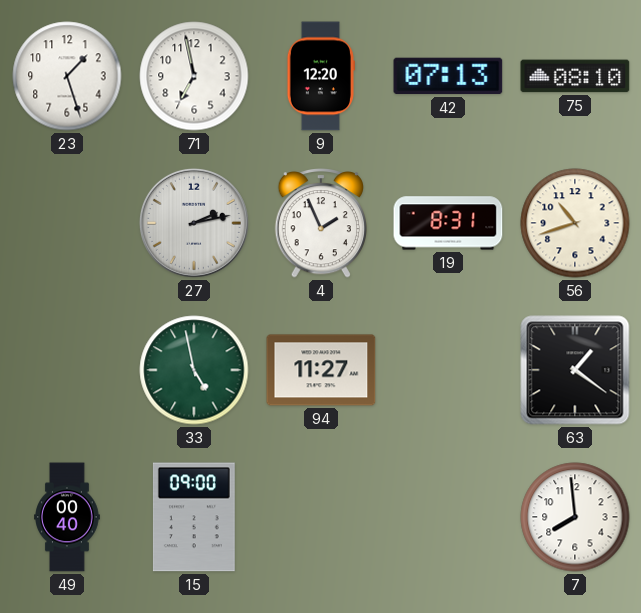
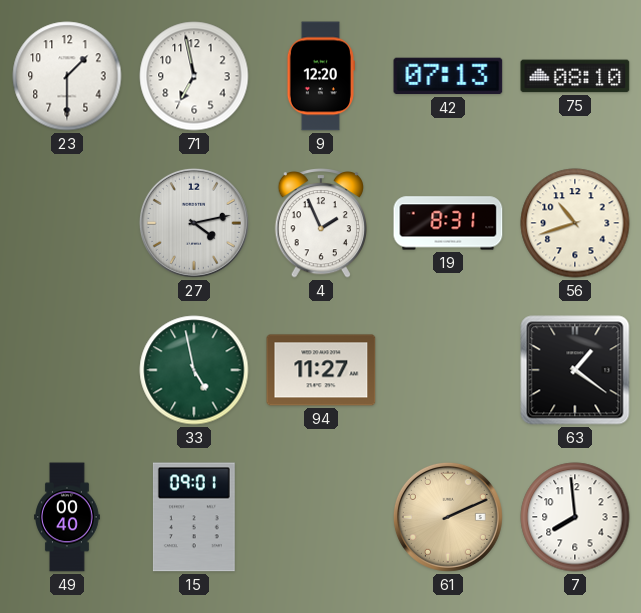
23: 1:27 -> 1:30 (67, 76)
27: 2:13 -> 4:13 (194, 223)
15: 09:00 -> 09:01 (194, 517)
61: none -> 2:11 (448, 517)
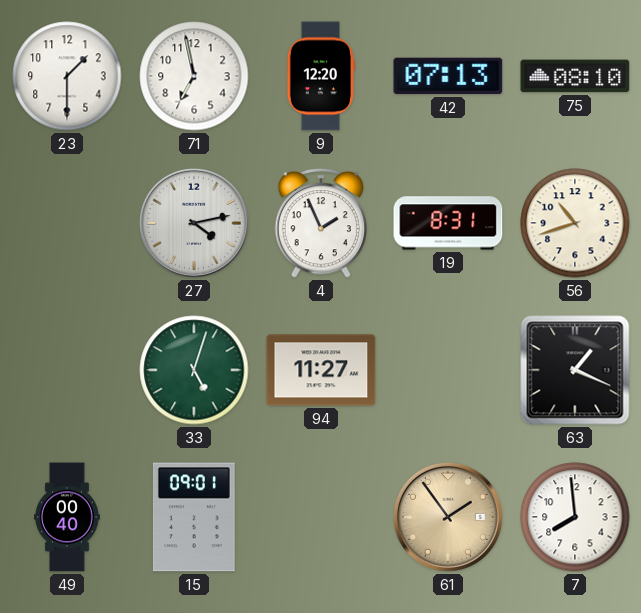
33: 4:58 -> 5:03 (194, 370)
63: 1:21 -> 1:19 (575, 370)
61: 2:11 -> 1:54 (448, 517)
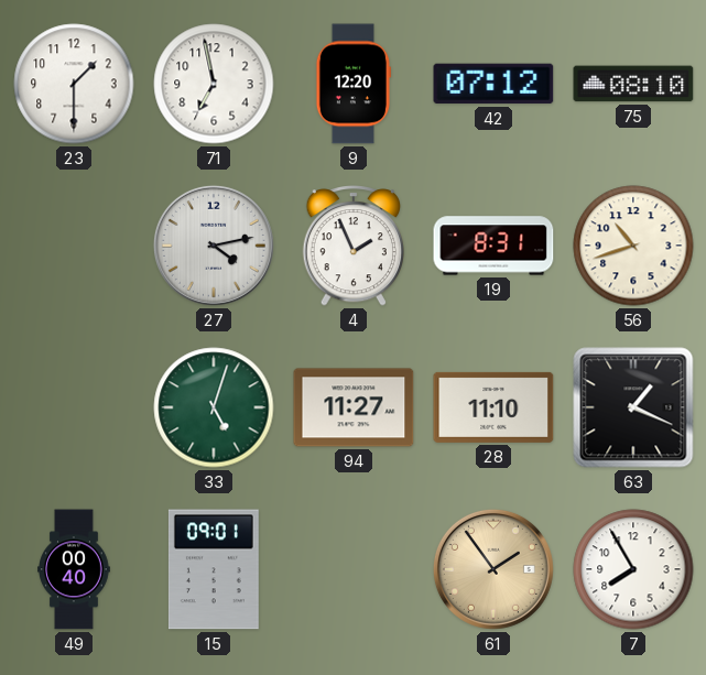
42: 07:13 -> 07:12 (493, 84)
28: none -> 11:10 (493, 407)
7: 7:59 -> 7:55 (633, 569)
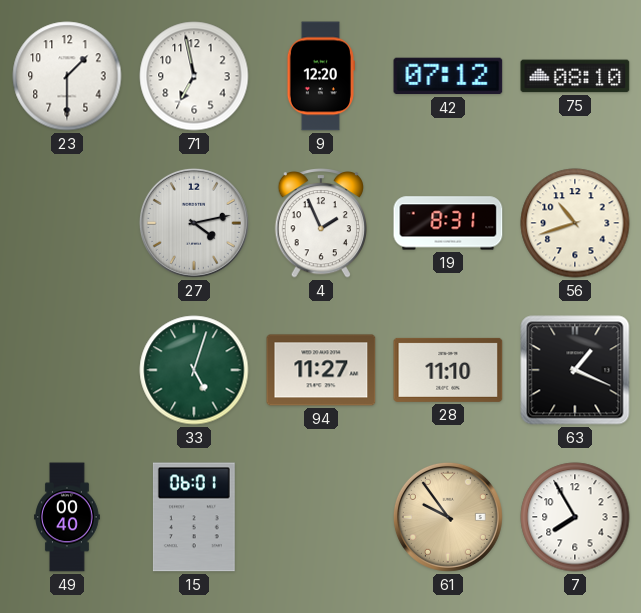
15: 09:01 -> 06:01 (194, 517)
61: 1:54 -> 9:54 (448, 517)
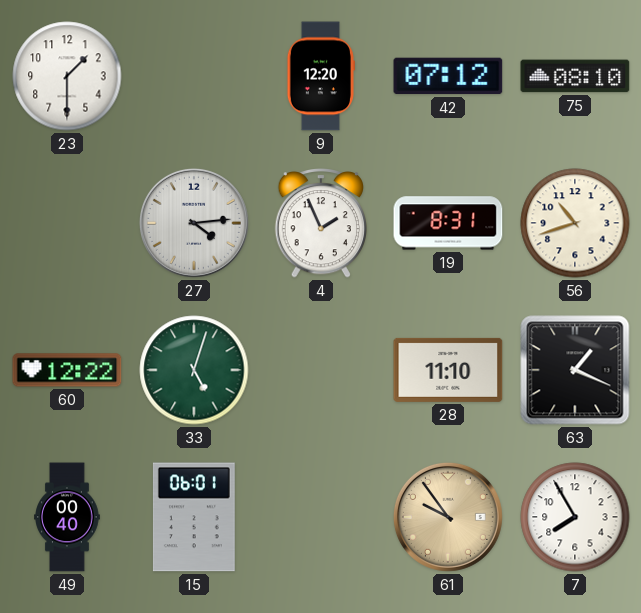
71: 6:58 -> none (194, 76)
27: 4:13 -> 4:14 (194, 223)
60: none -> 12:22 (67, 370)
94: 11:27 -> none (321, 370)
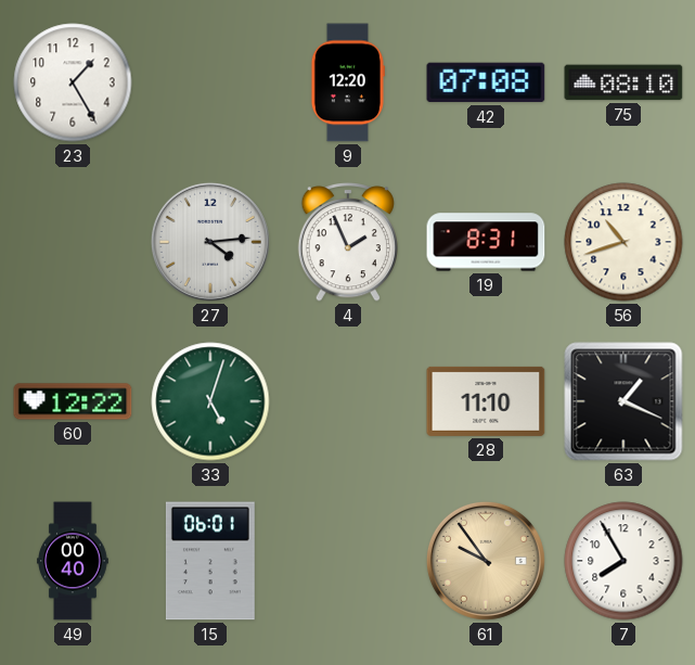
23: 1:30 -> 1:25 (73, 82)
42: 07:12 -> 07:08 (486, 82)
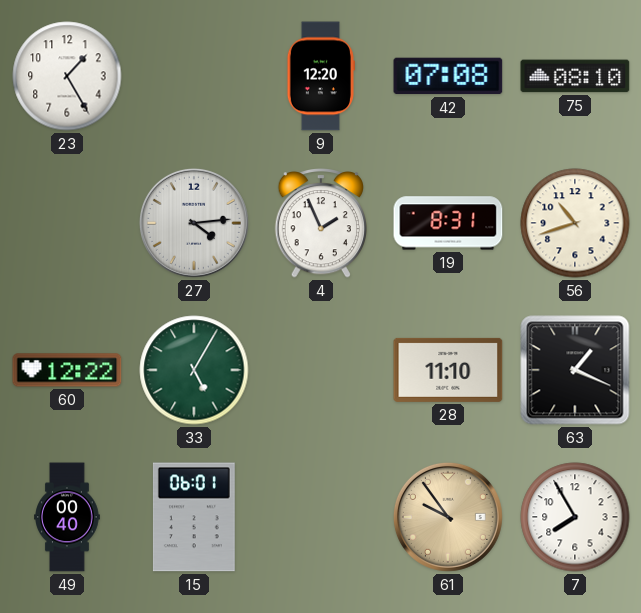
33: 5:03 -> 5:05 (194, 370)
